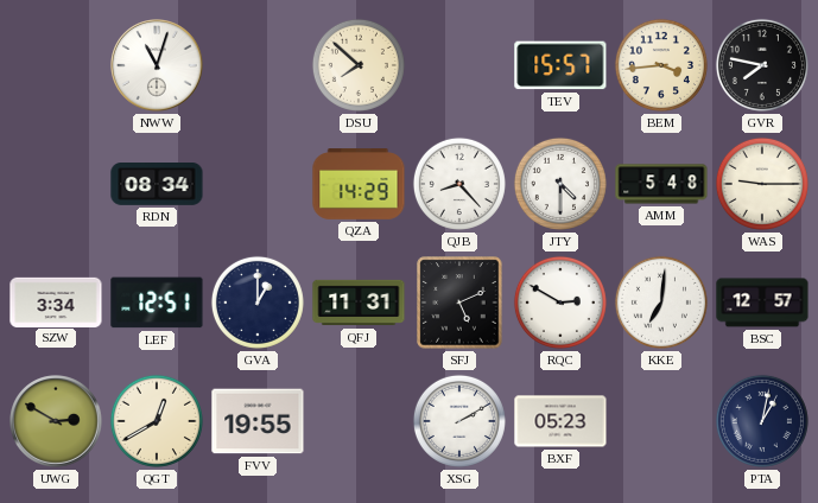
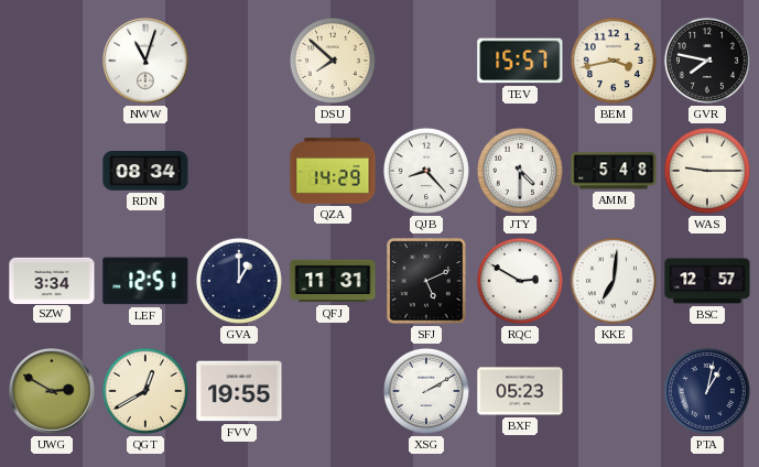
BEM: 3:44 -> 3:43 (614, 61)
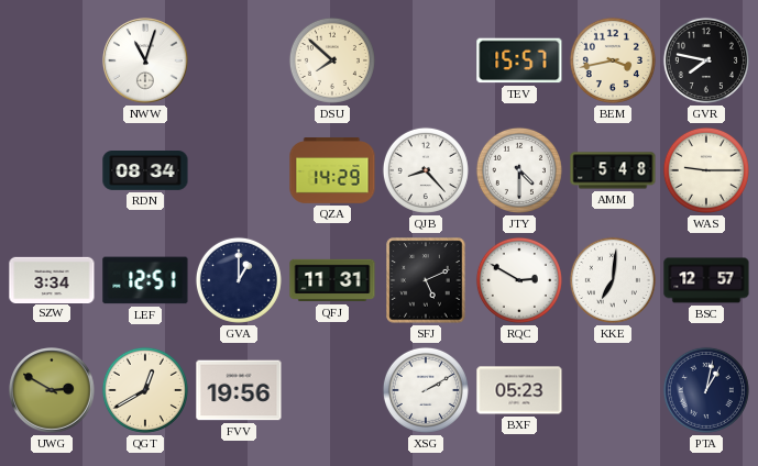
FVV: 19:55 -> 19:56 (239, 390)
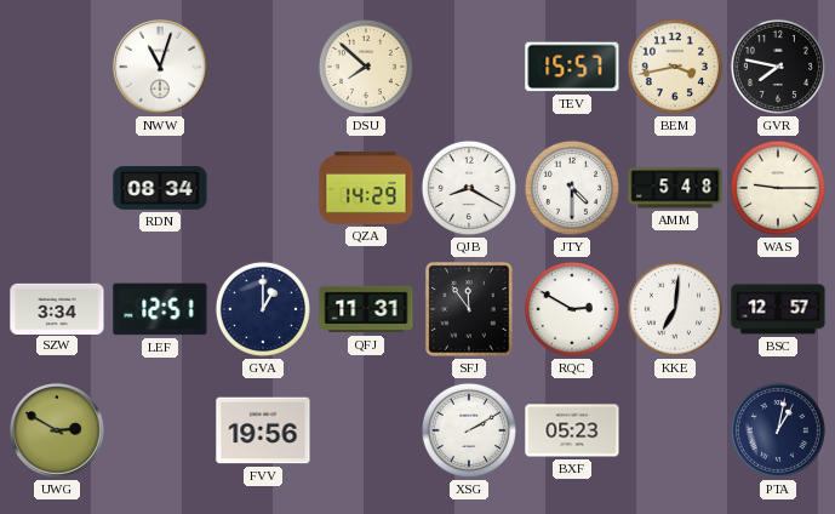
QJB: 8:23 -> 8:20 (469, 188)
SFJ: 5:11 -> 11:54 (469, 309)
QGT: 12:40 -> none (145, 390)
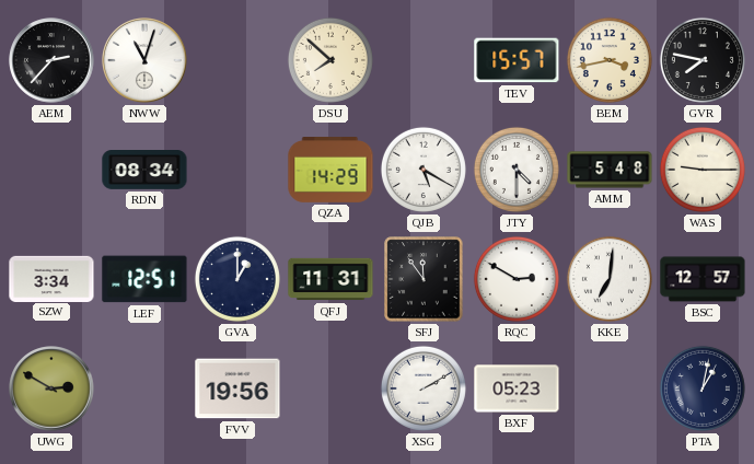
AEM: none -> 2:37 (51, 60)
QJB: 8:20 -> 5:20 (424, 170)
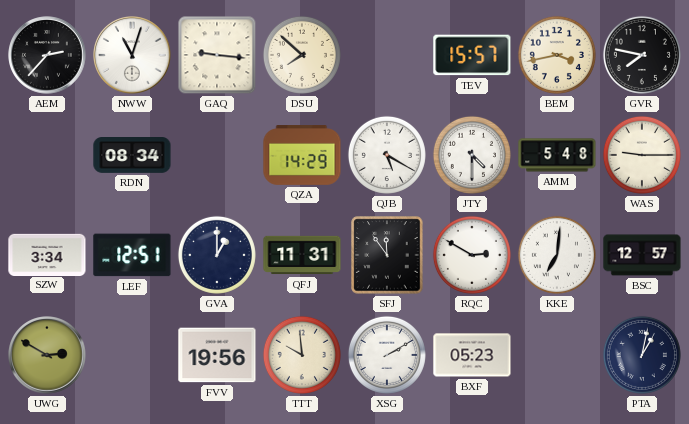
GAQ: none -> 9:16 (217, 55)
TTT: none -> 9:59 (302, 355)
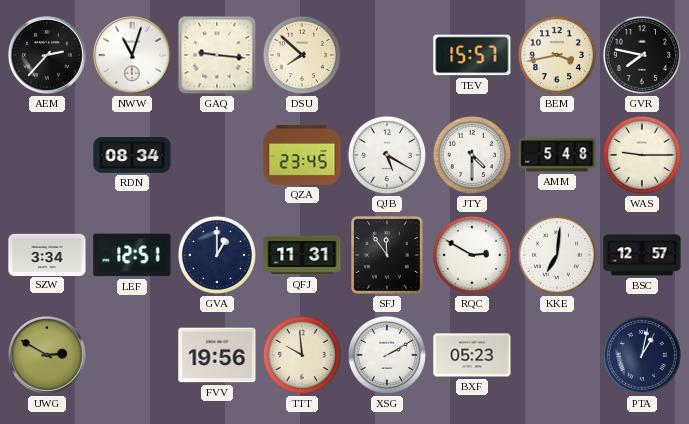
QZA: 14:29 -> 23:45 (302, 155)
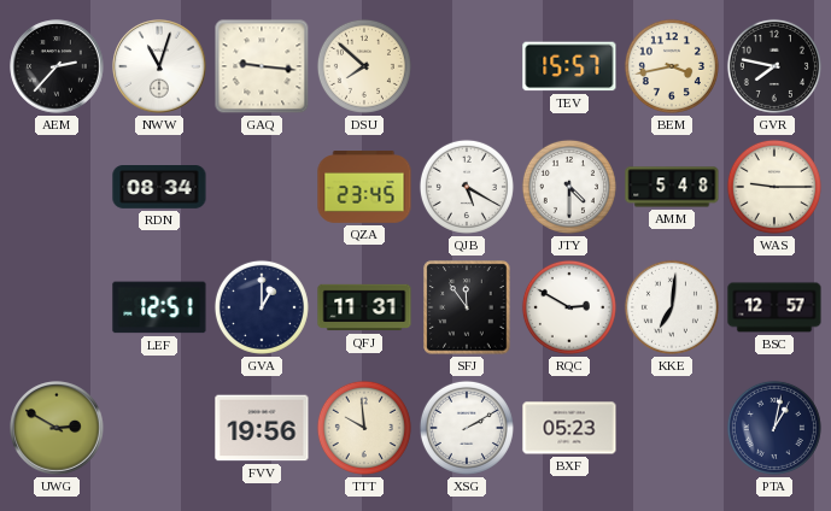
SZW: 3:34 -> none (47, 254)
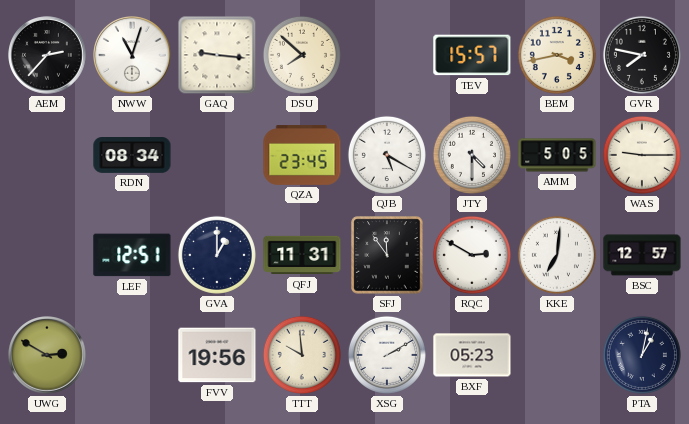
AMM: 5:48 -> 5:05 (557, 155)
